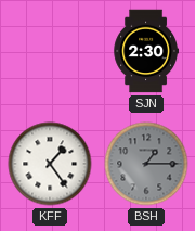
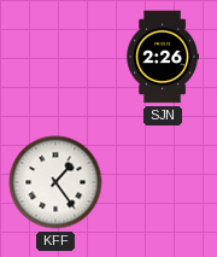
SJN: 2:30 -> 2:26 (162, 57)
BSH: 1:15 -> none (146, 164)
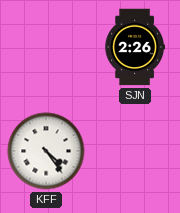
KFF: 1:24 -> 4:24 (46, 151)
